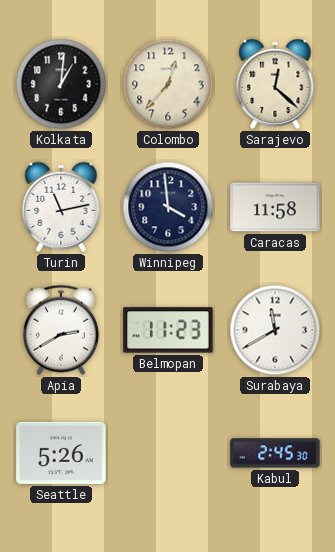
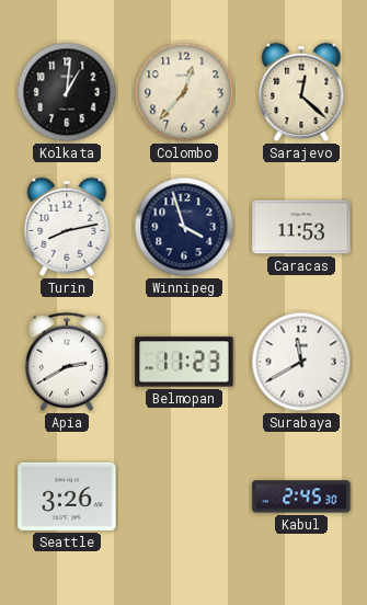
Turin: 11:13 -> 8:13 (67, 227)
Winnipeg: 3:59 -> 3:57 (184, 227)
Caracas: 11:58 -> 11:53 (301, 227)
Seattle: 5:26 -> 3:26 (67, 496)
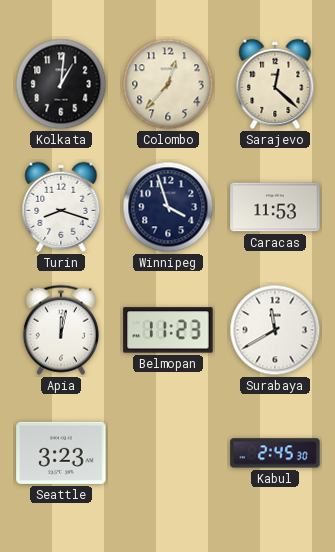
Turin: 8:13 -> 8:18 (61, 207)
Apia: 2:40 -> 12:02 (61, 330)
Seattle: 3:26 -> 3:23 (61, 453)
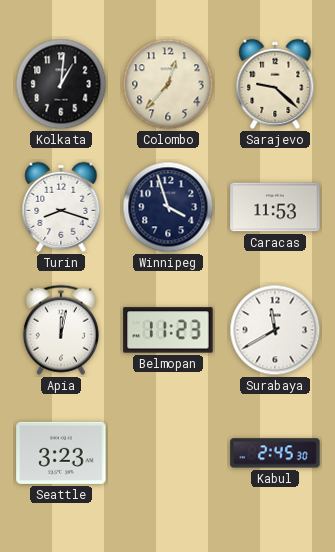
Sarajevo: 12:22 -> 9:22 (275, 84)
